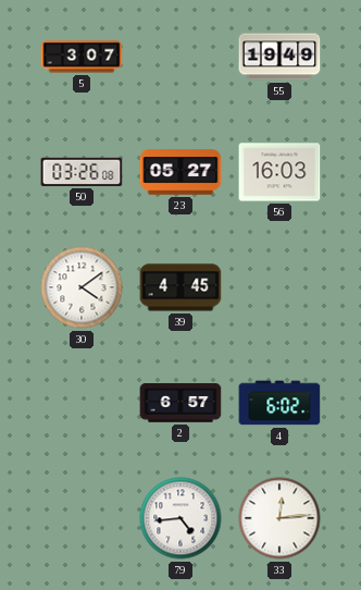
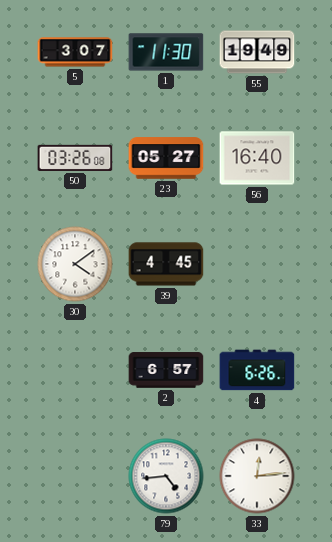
1: none -> 11:30 (166, 52)
56: 16:03 -> 16:40 (257, 158)
4: 6:02 -> 6:26 (257, 370)
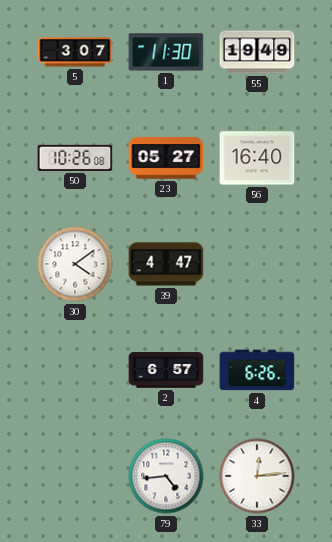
50: 03:26 -> 10:26 (75, 158)
39: 4:45 -> 4:47 (166, 264)
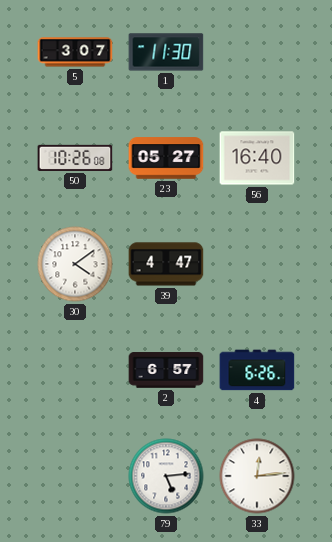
55: 19:49 -> none (257, 52)
79: 4:44 -> 5:14 (166, 476)
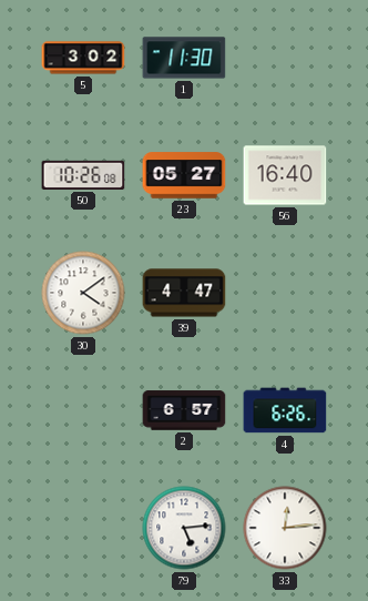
5: 3:07 -> 3:02 (83, 58)
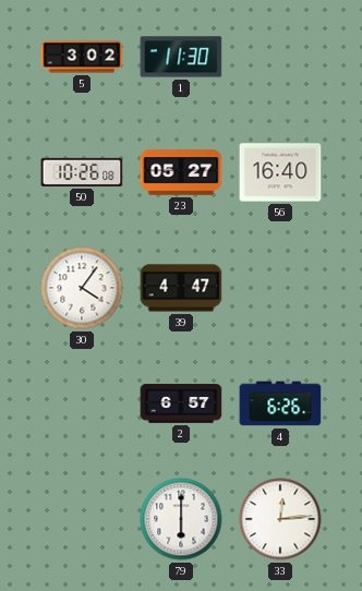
30: 4:09 -> 4:06 (82, 288)
79: 5:14 -> 6:00 (181, 519)
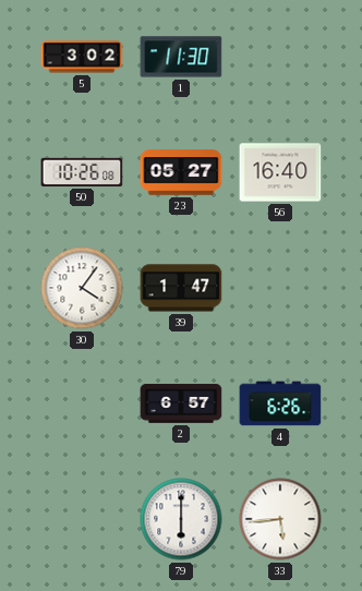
39: 4:47 -> 1:47 (181, 288)
33: 12:14 -> 5:44 (280, 519)
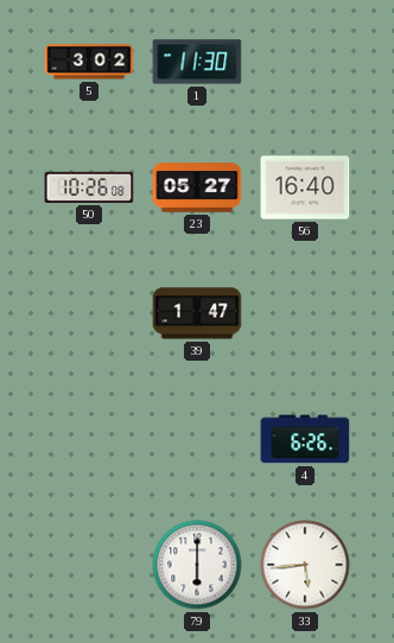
30: 4:06 -> none (82, 288)
2: 6:57 -> none (181, 403)
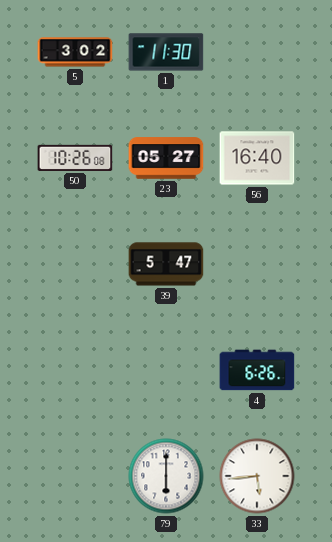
39: 1:47 -> 5:47 (166, 264)
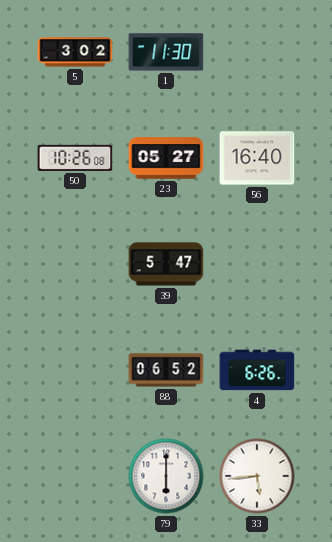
88: none -> 06:52 (166, 370)
